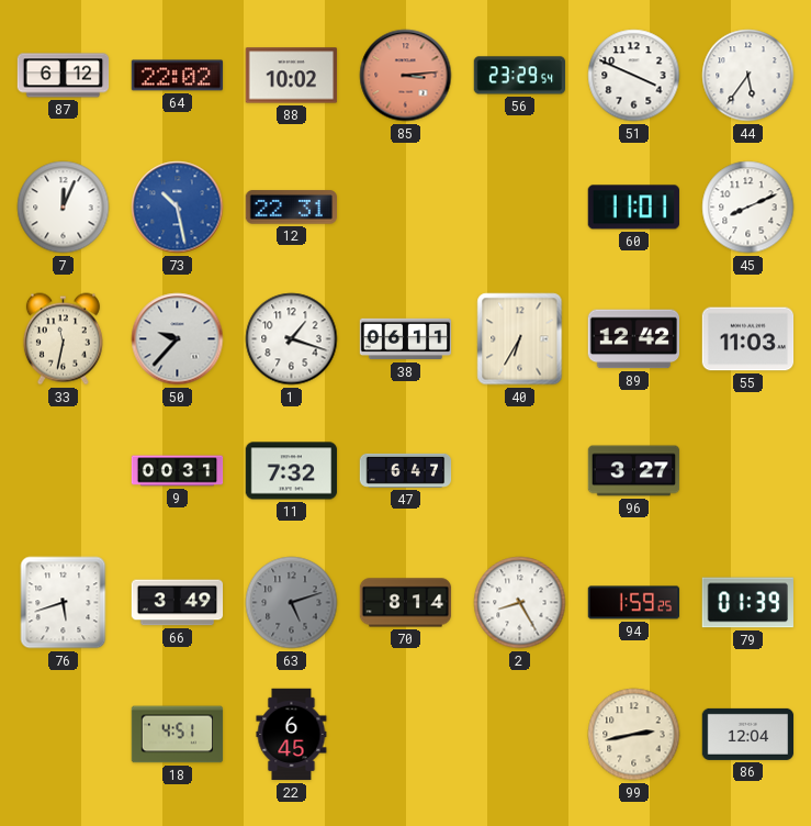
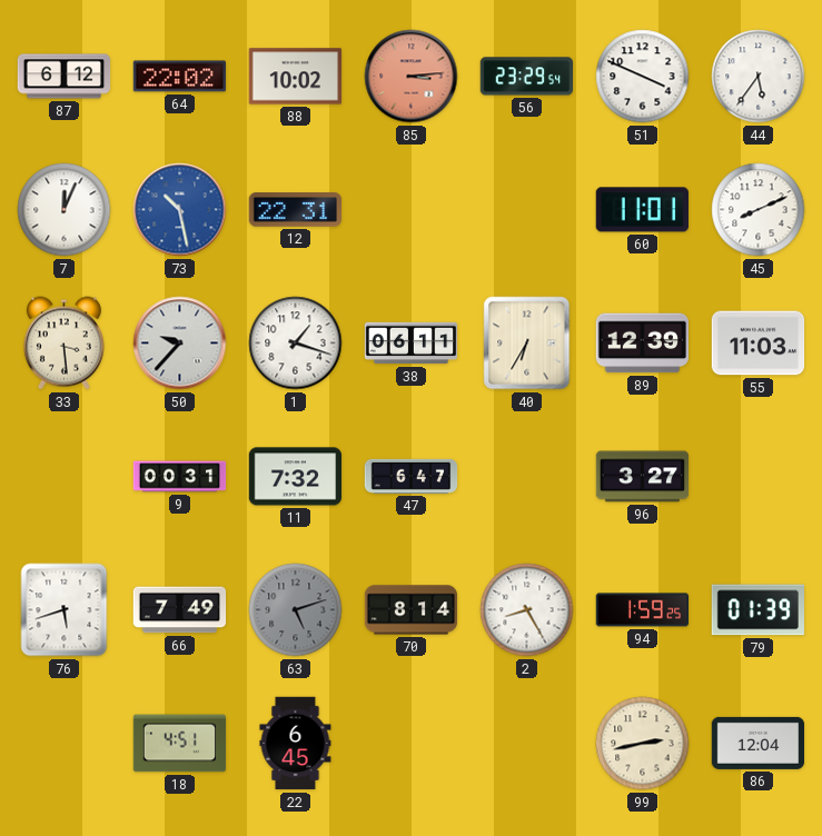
33: 11:32 -> 3:29 (63, 344)
89: 12:42 -> 12:39 (642, 344)
66: 3:49 -> 7:49 (180, 610)
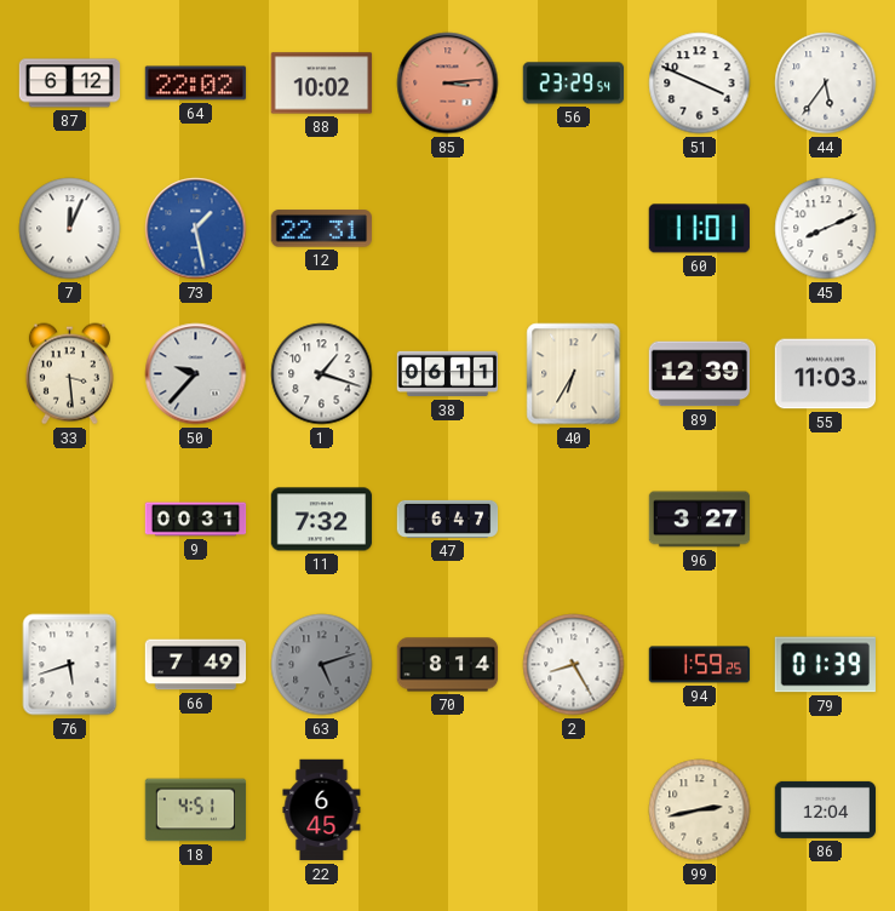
73: 10:28 -> 1:28 (196, 229)
